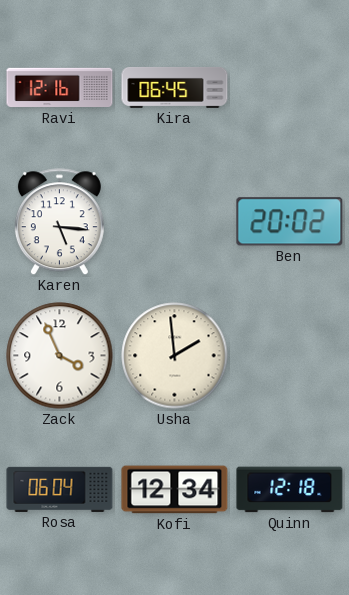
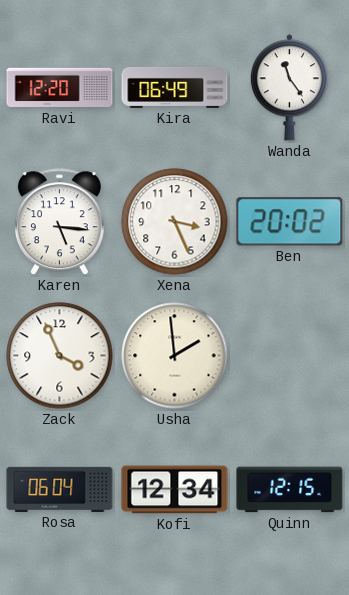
Ravi: 12:16 -> 12:20 (60, 88)
Kira: 06:45 -> 06:49 (175, 87)
Wanda: none -> 11:24 (289, 88)
Xena: none -> 3:26 (175, 222)
Quinn: 12:18 -> 12:15 (290, 490)
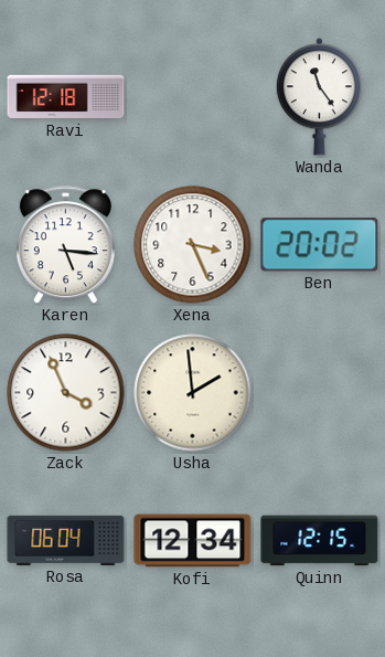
Ravi: 12:20 -> 12:18 (66, 97)
Kira: 06:49 -> none (175, 87)
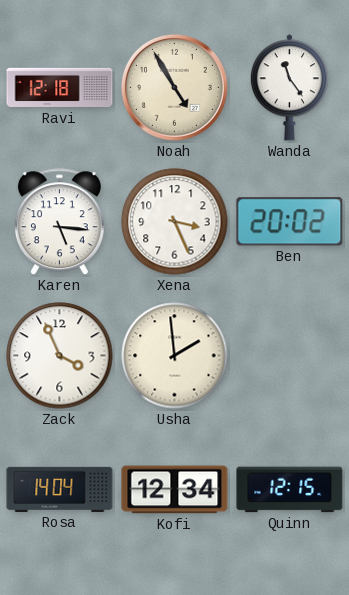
Noah: none -> 4:55 (174, 87)
Rosa: 06:04 -> 14:04 (60, 489)
